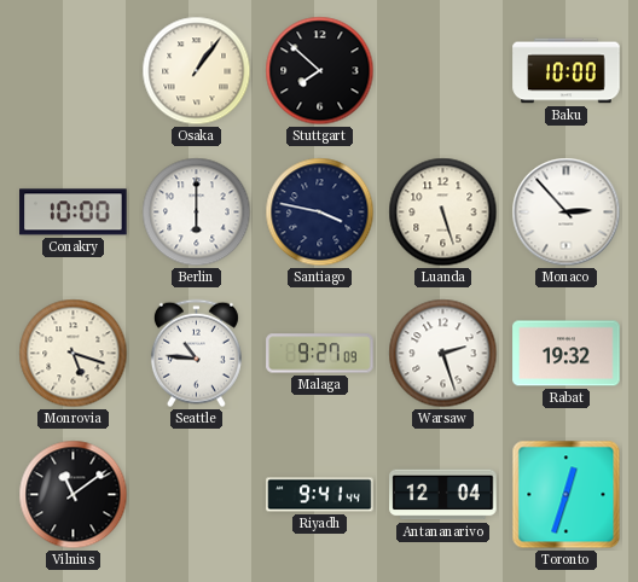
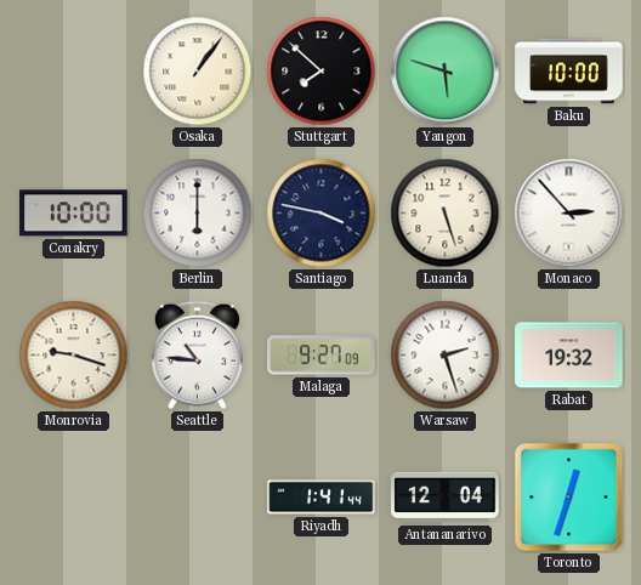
Yangon: none -> 5:48 (446, 72)
Monrovia: 5:18 -> 9:18 (74, 356)
Vilnius: 11:09 -> none (74, 495)
Riyadh: 9:41 -> 1:41 (322, 498)
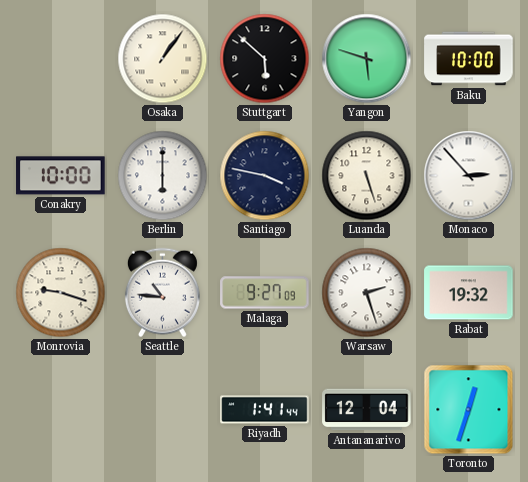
Stuttgart: 7:52 -> 5:52 (265, 59)
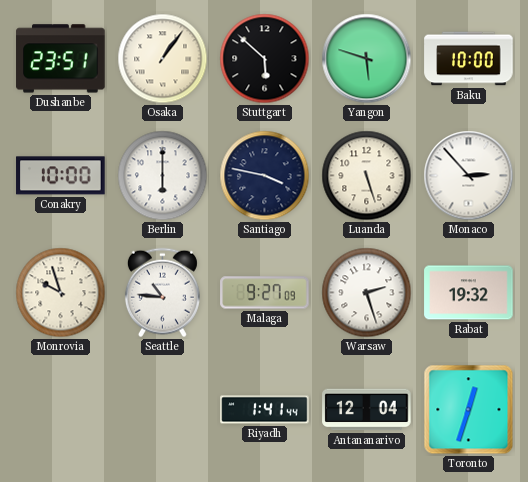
Dushanbe: none -> 23:51 (61, 59)
Monrovia: 9:18 -> 9:57 (61, 293)
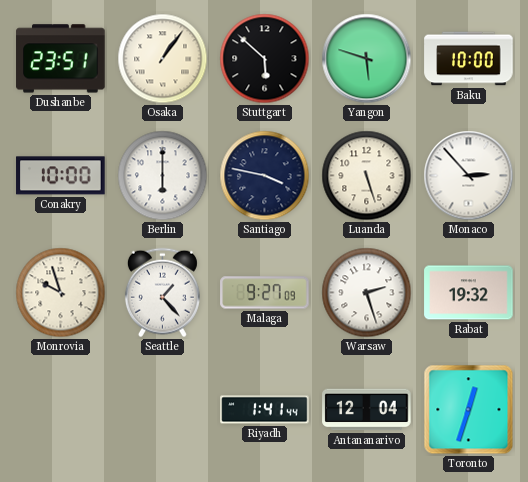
Seattle: 10:46 -> 1:23 (162, 293)
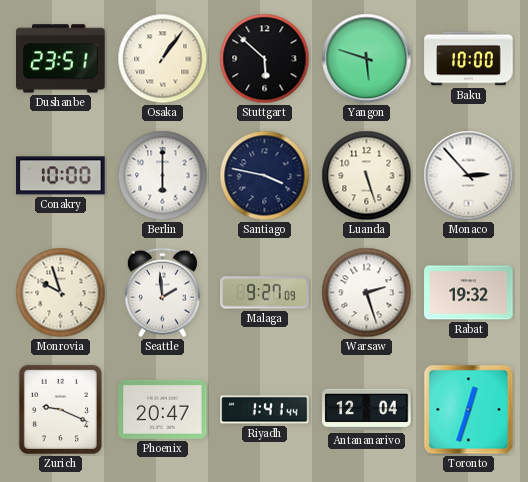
Seattle: 1:23 -> 1:59 (162, 293)
Zurich: none -> 9:19 (60, 409)
Phoenix: none -> 20:47 (163, 409)
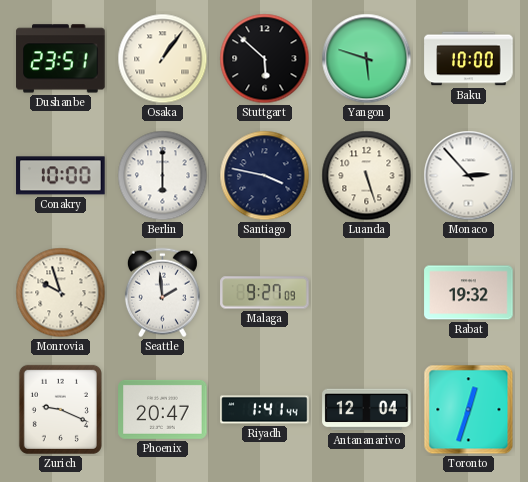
Warsaw: 2:27 -> none (367, 293)
